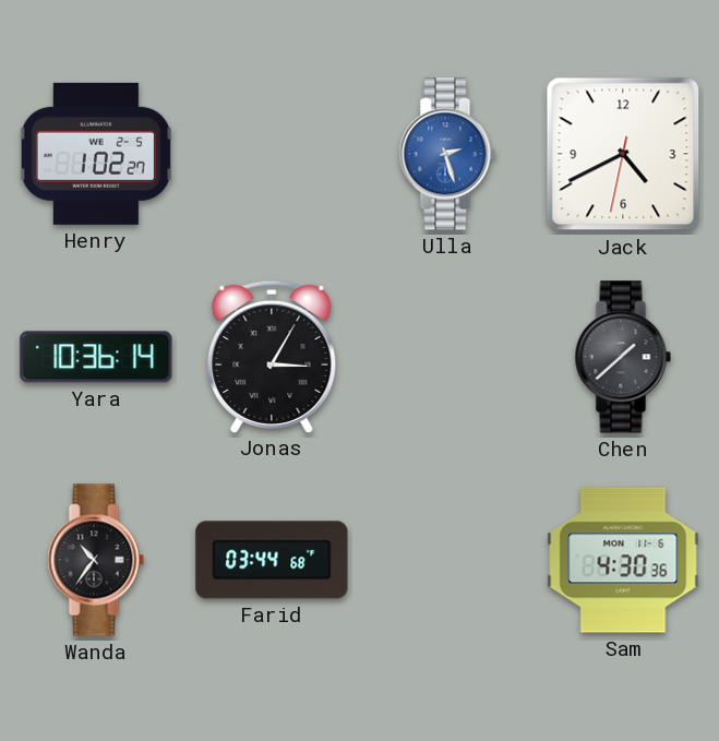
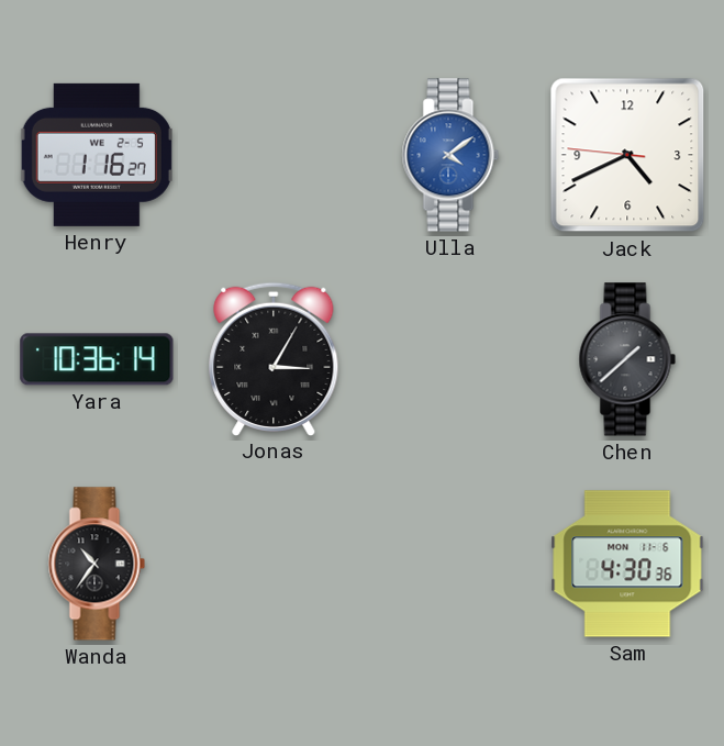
Henry: 1:02 -> 1:16 (97, 155)
Ulla: 2:27 -> 4:09 (450, 155)
Jack: 4:40:32 -> 4:40:46 (627, 155)
Farid: 03:44 -> none (272, 560)
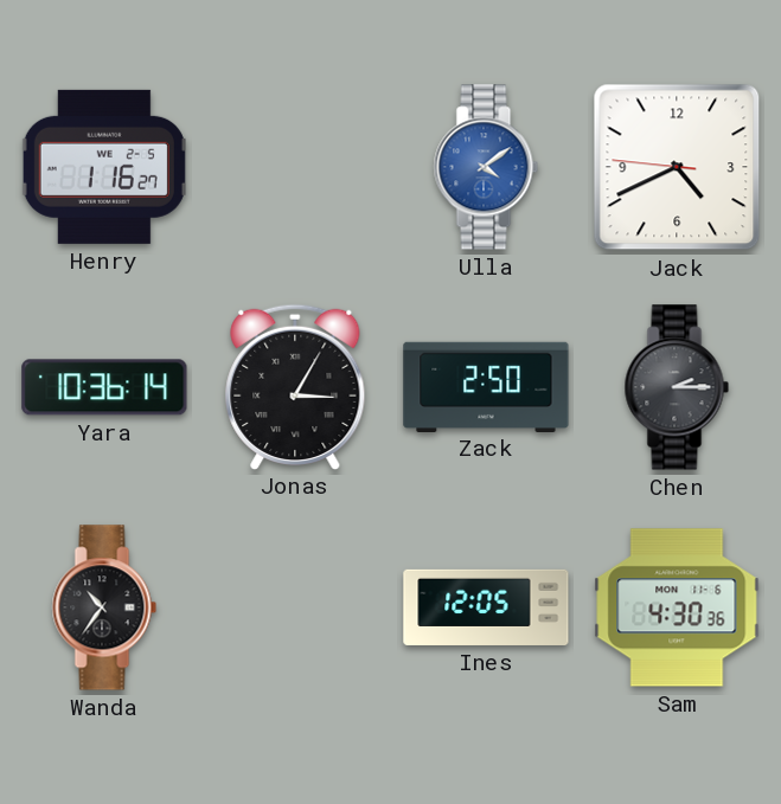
Zack: none -> 2:50 (486, 386)
Chen: 1:38 -> 2:15 (677, 387)
Ines: none -> 12:05 (486, 607)
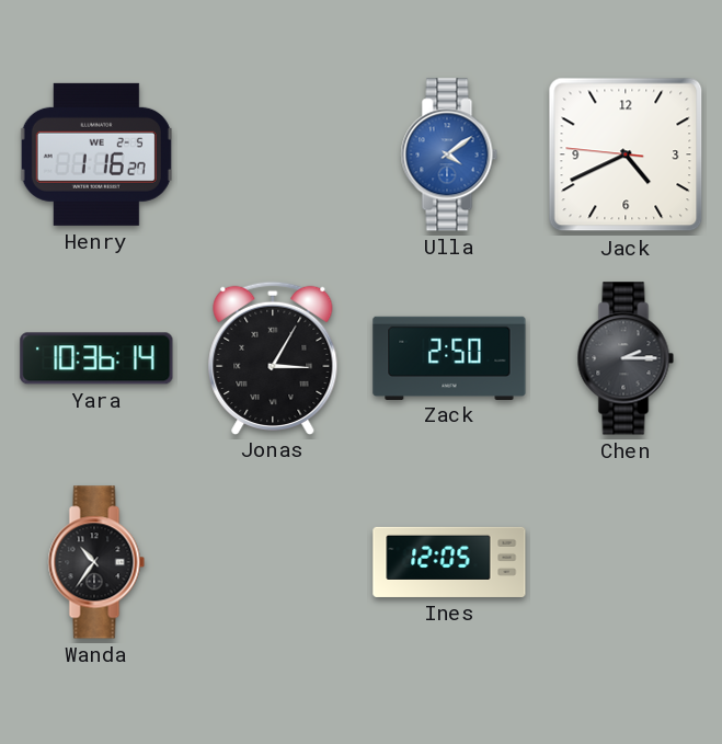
Sam: 4:30 -> none (677, 607)
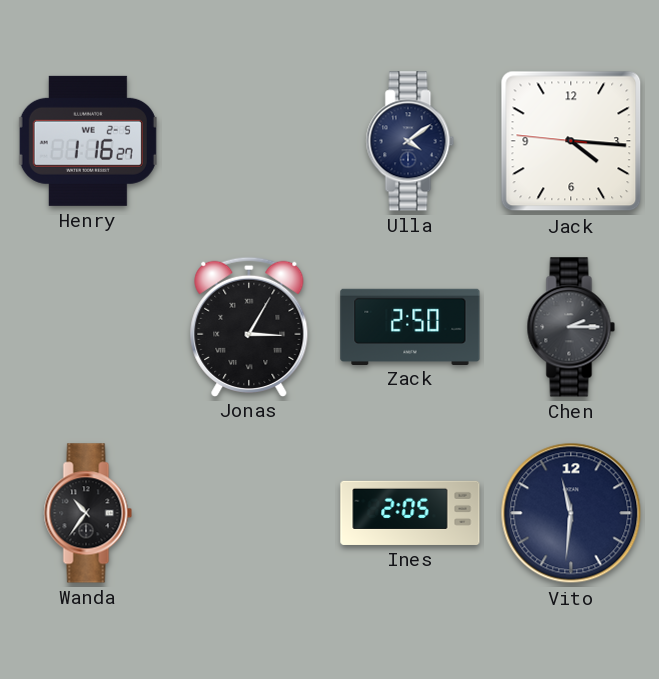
Ulla dial: blue -> navy (410, 141)
Jack: 4:40 -> 4:15 (571, 141)
Yara: 10:36 -> none (96, 358)
Ines: 12:05 -> 2:05 (410, 513)
Vito: none -> 11:31 (571, 513)
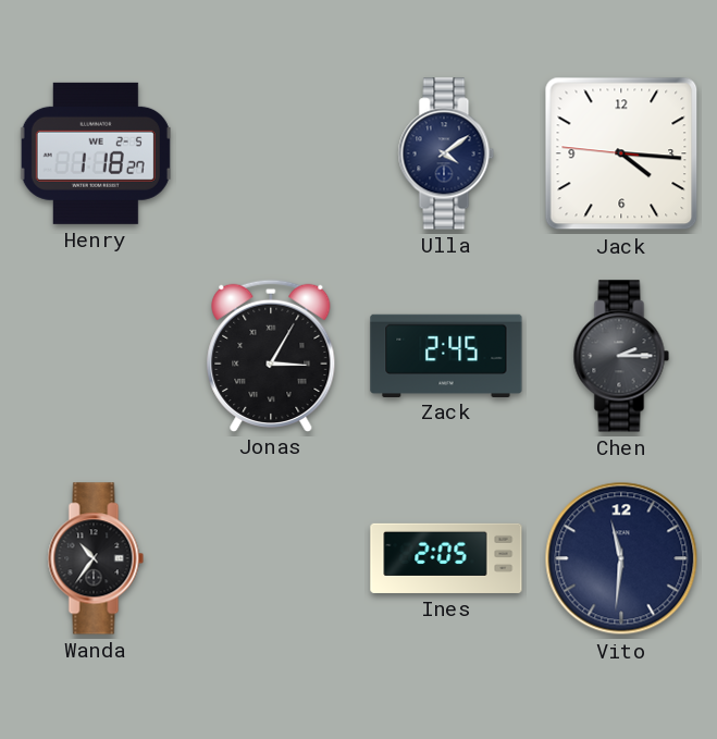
Henry: 1:16 -> 1:18 (96, 153)
Zack: 2:50 -> 2:45 (446, 355)
